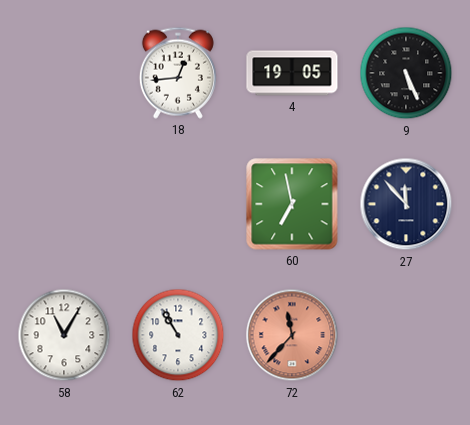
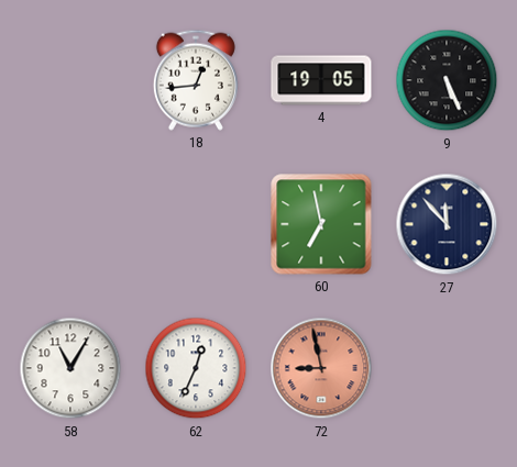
62: 10:55 -> 12:34 (196, 368)
72: 11:37 -> 8:58 (321, 368)
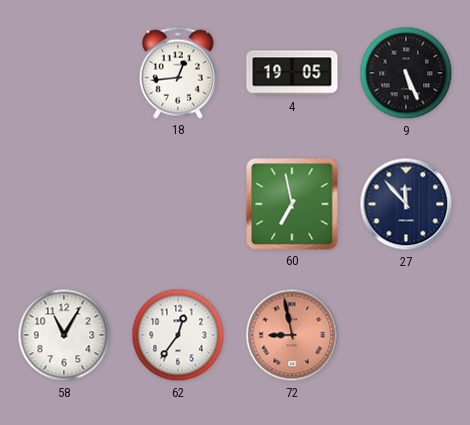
62: 12:34 -> 12:36 (178, 335)
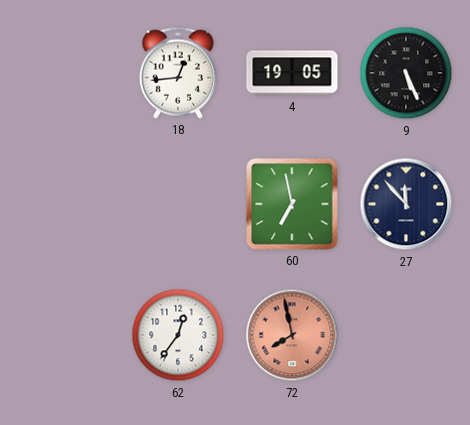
58: 11:05 -> none (64, 335)
72: 8:58 -> 7:58 (292, 335)
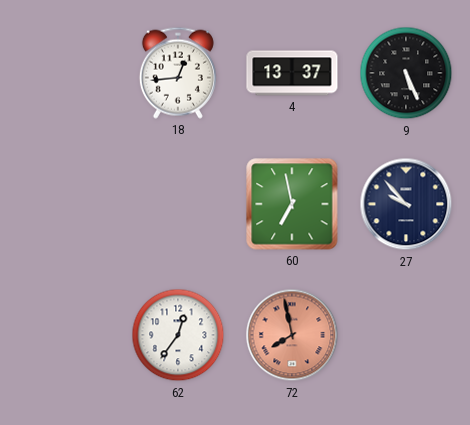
4: 19:05 -> 13:37 (292, 73)
27: 11:53 -> 9:53 (406, 204)
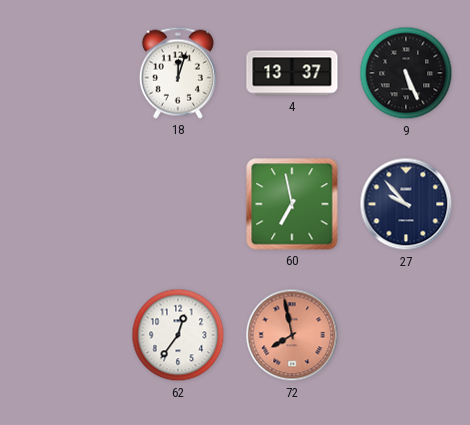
18: 12:44 -> 12:03 (178, 73)
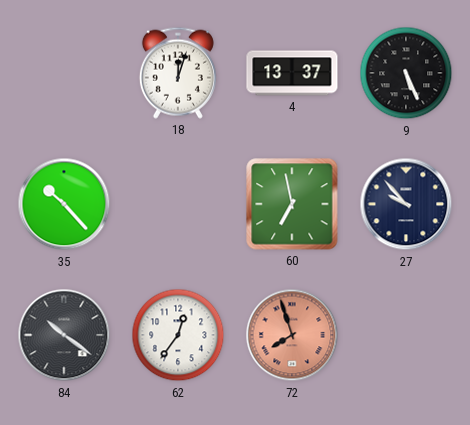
35: none -> 10:23 (64, 204)
84: none -> 10:21 (64, 335)
72: 7:58 -> 7:57 (292, 335)
